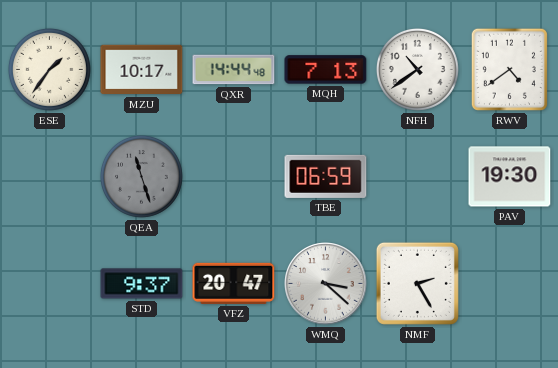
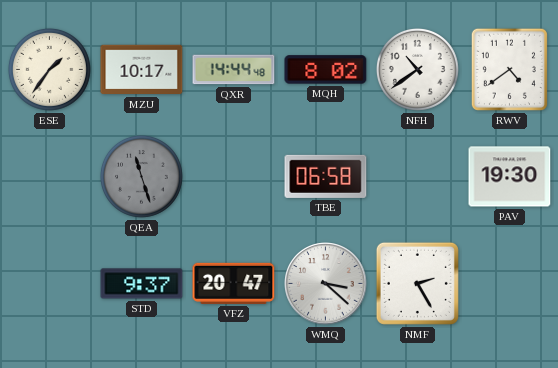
MQH: 7:13 -> 8:02 (326, 70)
TBE: 06:59 -> 06:58 (326, 176)
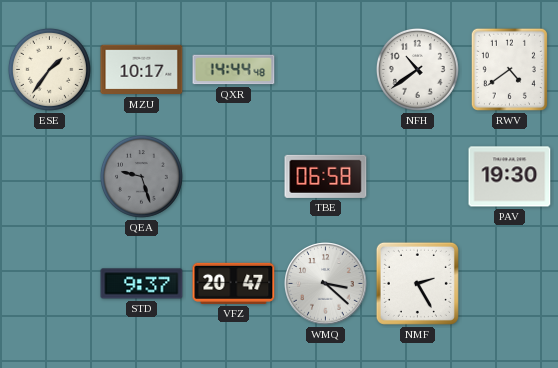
MQH: 8:02 -> none (326, 70)
QEA: 11:27 -> 9:27 (141, 176)
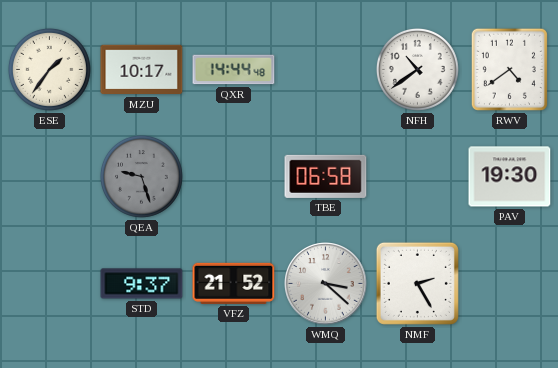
VFZ: 20:47 -> 21:52 (234, 283)
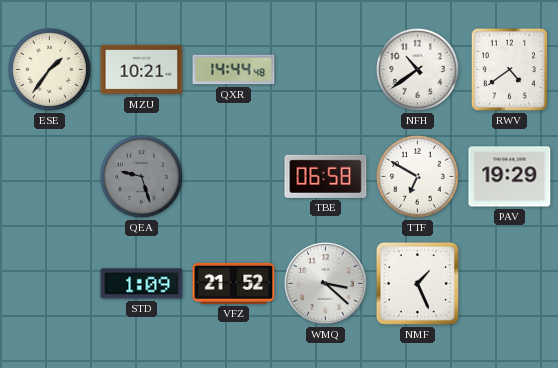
MZU: 10:17 -> 10:21 (142, 70)
TTF: none -> 6:50 (417, 176)
PAV: 19:30 -> 19:29 (510, 177)
STD: 9:37 -> 1:09 (142, 284)
NMF: 2:25 -> 1:26 (417, 283)
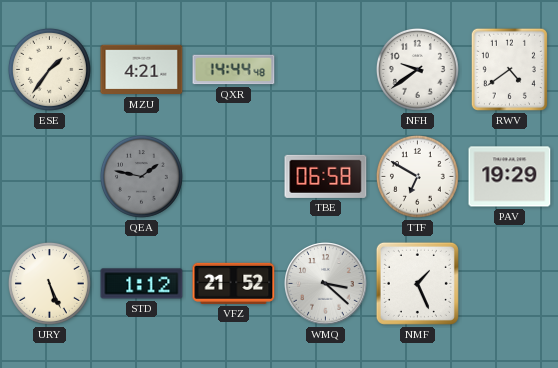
MZU: 10:21 -> 4:21 (142, 70)
NFH: 10:39 -> 9:39 (417, 69)
QEA: 9:27 -> 1:47 (141, 176)
URY: none -> 5:26 (49, 283)
STD: 1:09 -> 1:12 (142, 284)
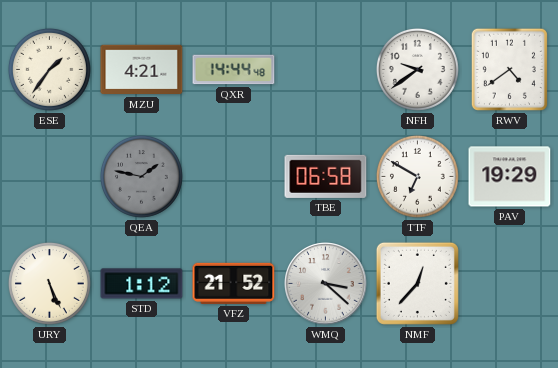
NMF: 1:26 -> 12:37 (417, 283)
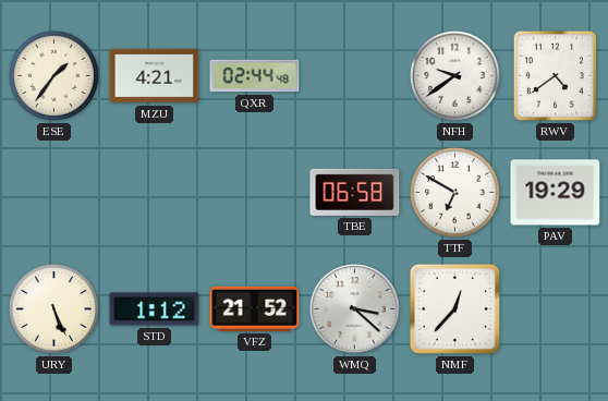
QXR: 14:44 -> 02:44 (255, 76)
QEA: 1:47 -> none (141, 176)
